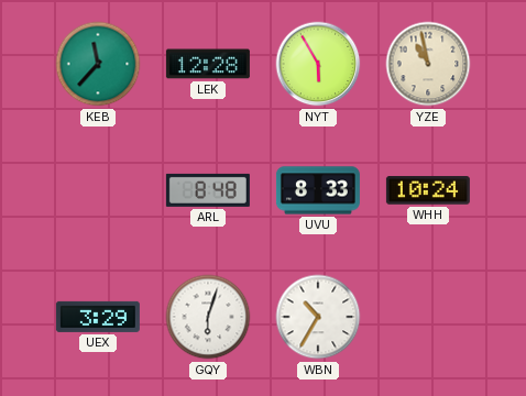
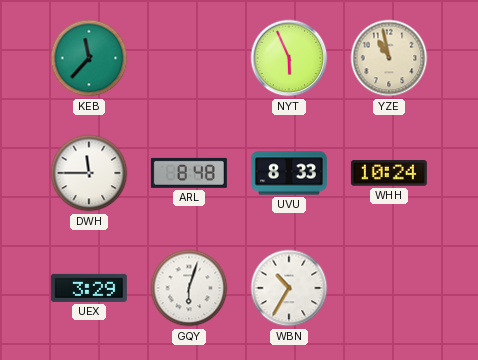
LEK: 12:28 -> none (208, 64)
NYT: 5:55 -> 5:56 (289, 58)
DWH: none -> 11:45 (89, 173)
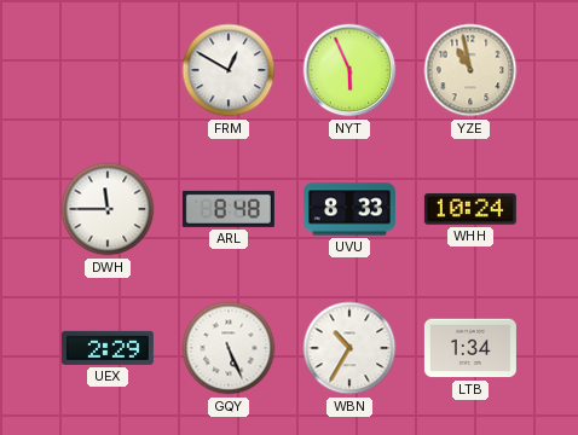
KEB: 11:37 -> none (89, 58)
FRM: none -> 12:50 (229, 70)
UEX: 3:29 -> 2:29 (108, 348)
GQY: 6:03 -> 5:26 (229, 348)
LTB: none -> 1:34 (470, 348)
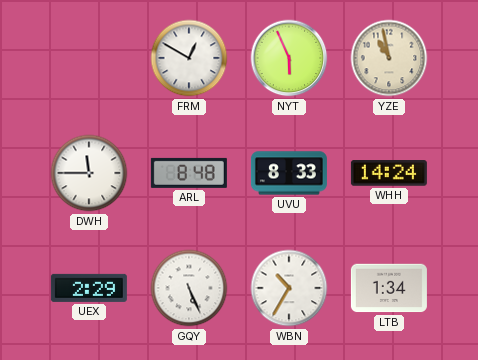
WHH: 10:24 -> 14:24 (389, 173)
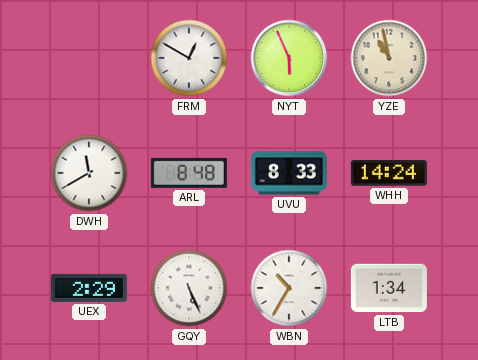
DWH: 11:45 -> 11:40 (89, 173)
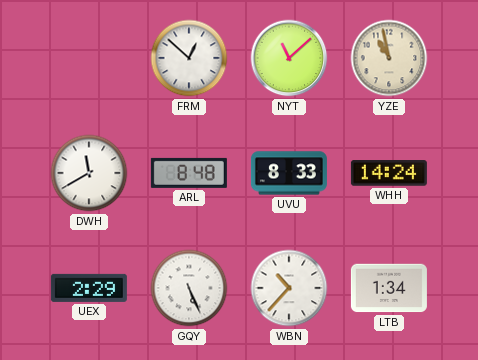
FRM: 12:50 -> 12:52 (189, 58)
NYT: 5:56 -> 11:08 (289, 58)
WBN: 10:35 -> 10:37 (289, 288)
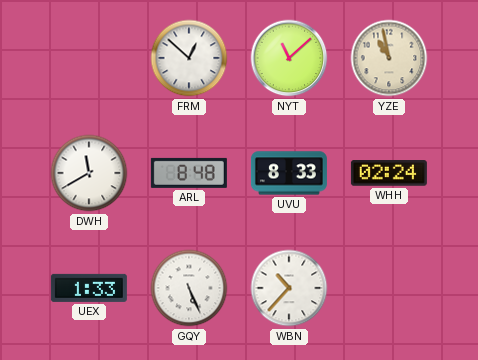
WHH: 14:24 -> 02:24 (389, 173)
UEX: 2:29 -> 1:33 (89, 288)
LTB: 1:34 -> none (389, 288)
